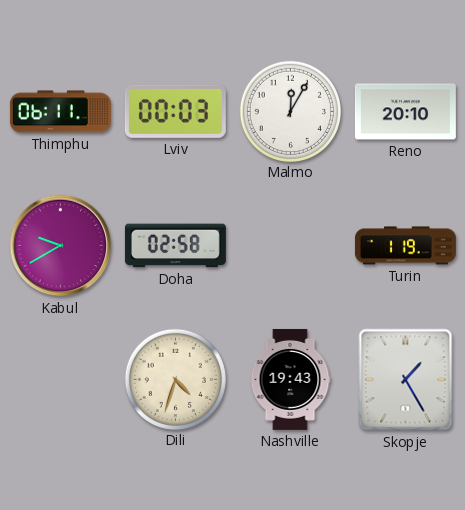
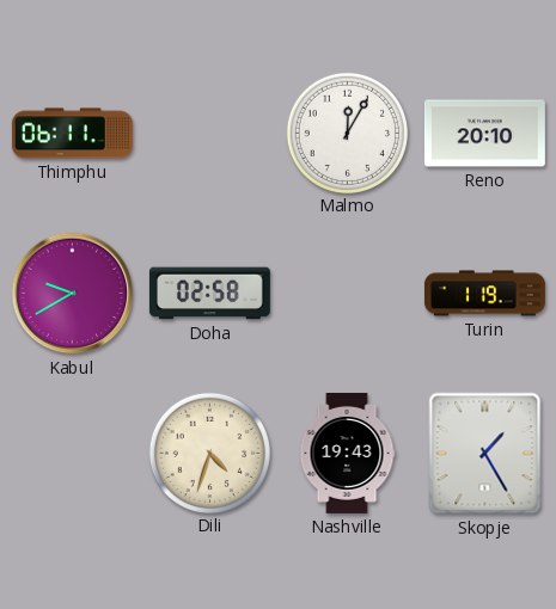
Lviv: 00:03 -> none (175, 111)
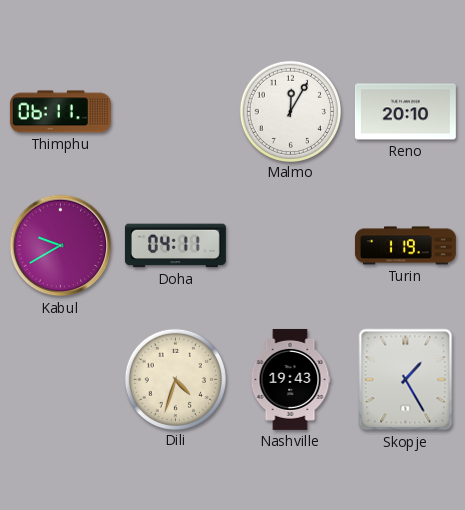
Doha: 02:58 -> 04:11 (175, 246)
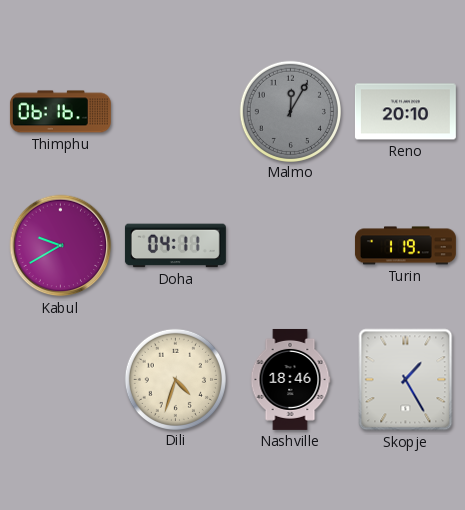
Thimphu: 06:11 -> 06:16 (60, 112)
Malmo dial: white -> grey (290, 111)
Nashville: 19:43 -> 18:46 (290, 379)
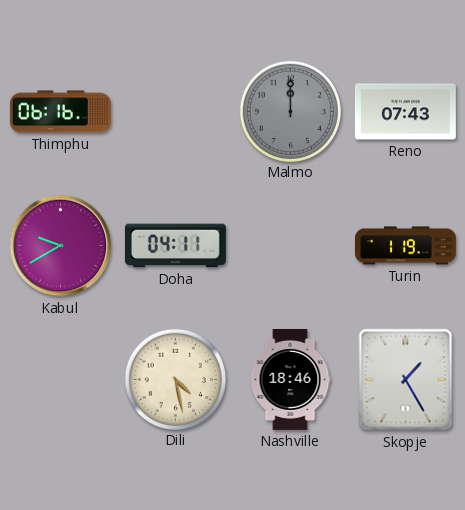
Malmo: 12:05 -> 12:00 (290, 111)
Reno: 20:10 -> 07:43 (405, 112)
Dili: 4:33 -> 4:28 (175, 379)
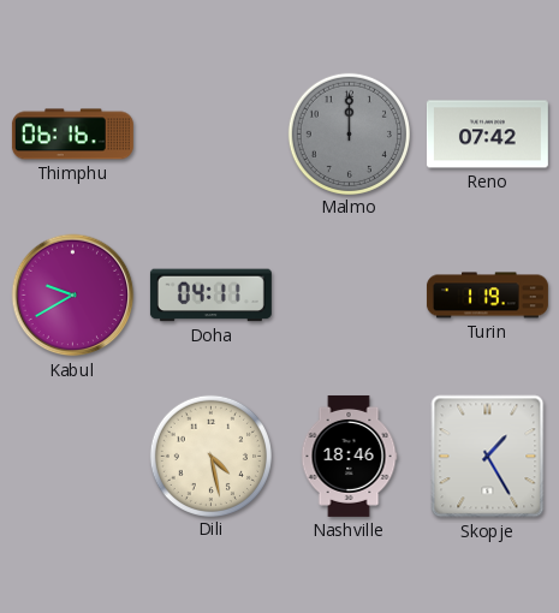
Reno: 07:43 -> 07:42 (487, 135)
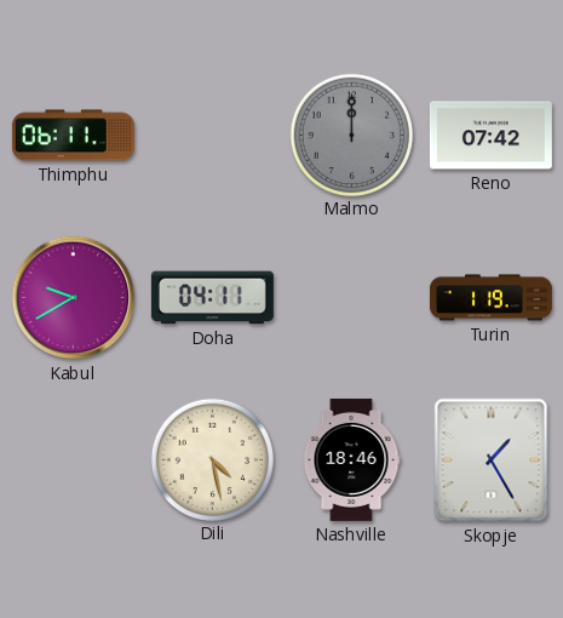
Thimphu: 06:16 -> 06:11 (73, 136)
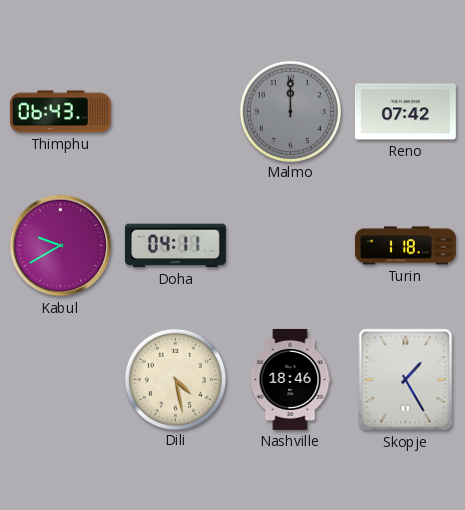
Thimphu: 06:11 -> 06:43 (60, 112)
Turin: 1:19 -> 1:18 (405, 246)
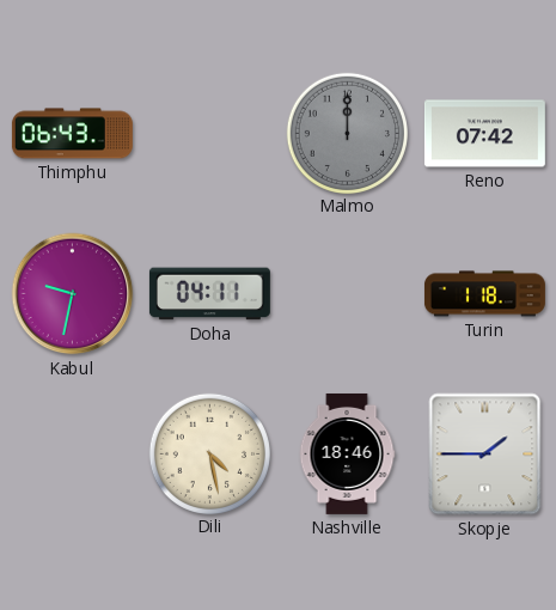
Kabul: 9:40 -> 9:32 (73, 294)
Skopje: 1:25 -> 1:45 (485, 455)
